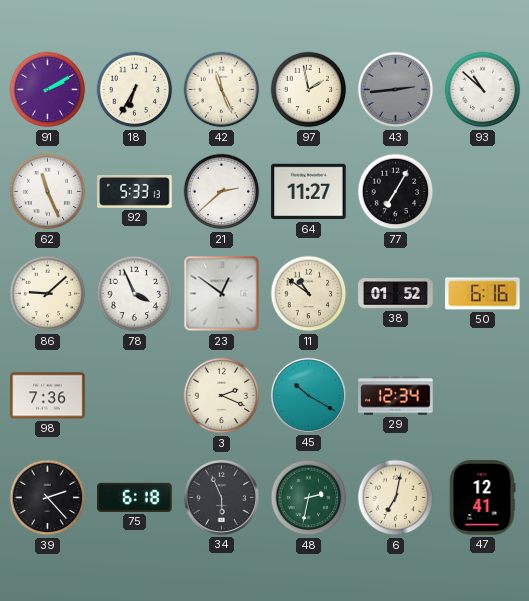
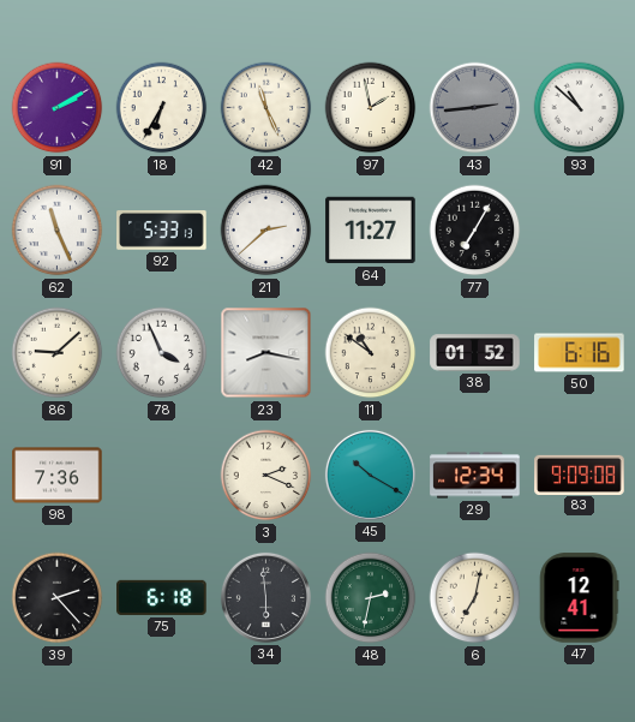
23: 12:51 -> 8:17 (266, 353)
83: none -> 9:09 (580, 475)
34: 5:56 -> 5:59 (265, 597)
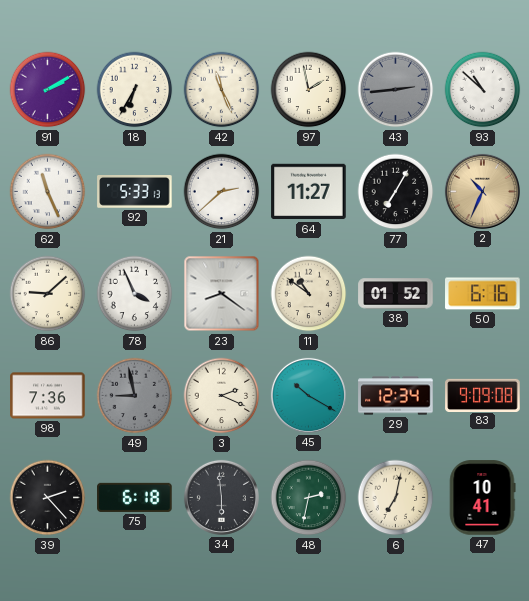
2: none -> 10:34 (482, 191)
23: 8:17 -> 8:21 (222, 294)
49: none -> 8:58 (135, 396)
47: 12:41 -> 10:41 (482, 498)
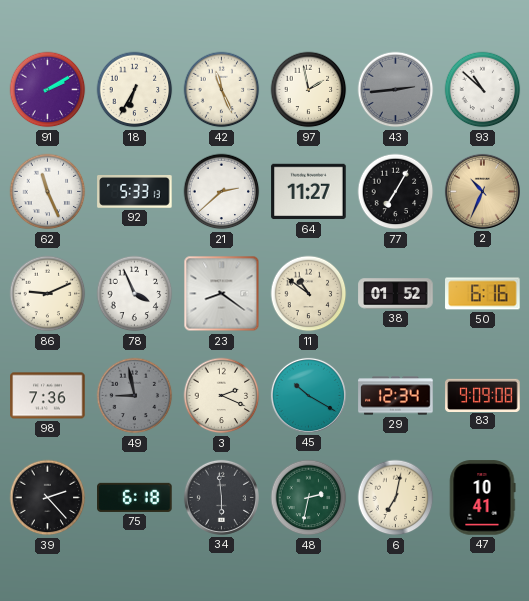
86: 9:08 -> 9:11 (48, 294)
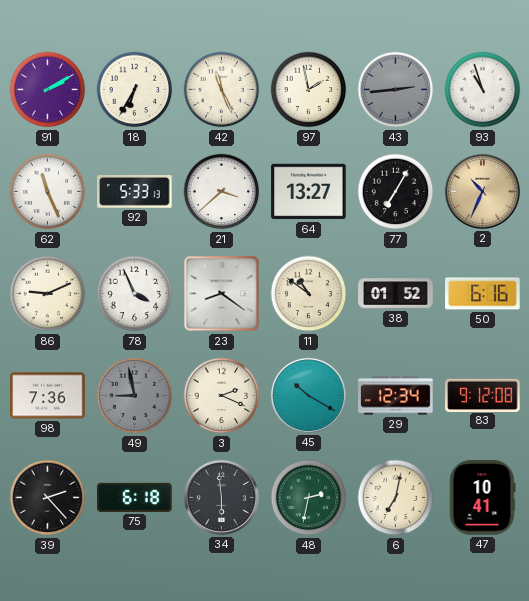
93: 10:52 -> 10:57 (483, 90)
21: 2:38 -> 3:38 (222, 192)
64: 11:27 -> 13:27 (309, 192)
83: 9:09 -> 9:12 (483, 395)
